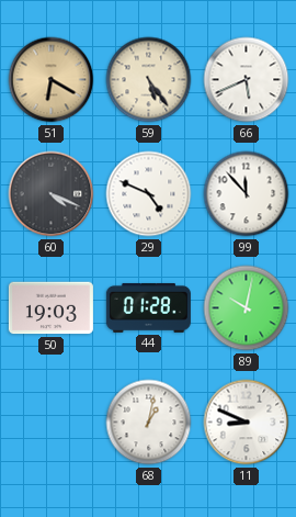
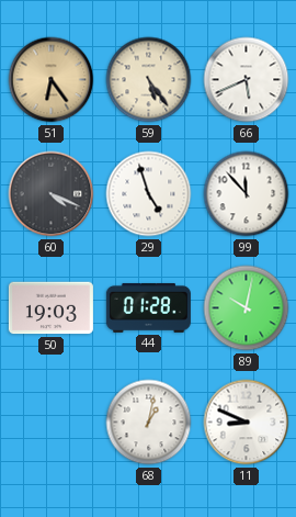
51: 6:20 -> 6:24 (52, 80)
29: 4:49 -> 4:57 (149, 194)
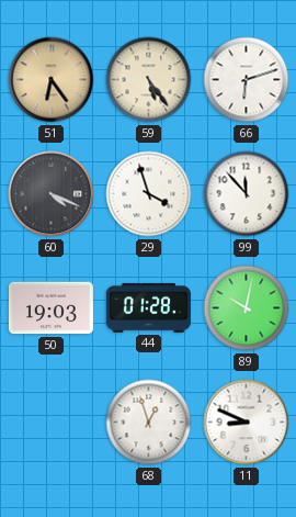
66: 5:41 -> 6:12 (247, 80)
29: 4:57 -> 3:57 (149, 194)
68: 1:02 -> 12:57 (149, 423)
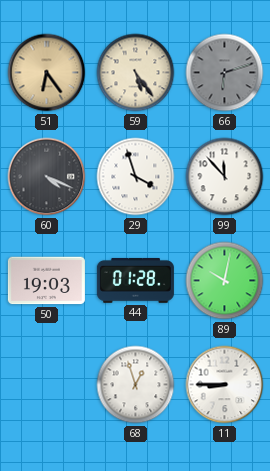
66 dial: white -> grey (225, 73)
11: 8:49 -> 8:45 (225, 385)
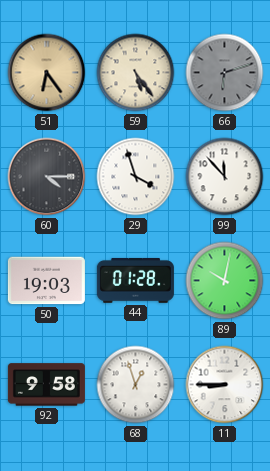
60: 4:19 -> 4:15 (47, 177)
92: none -> 9:58 (46, 385)
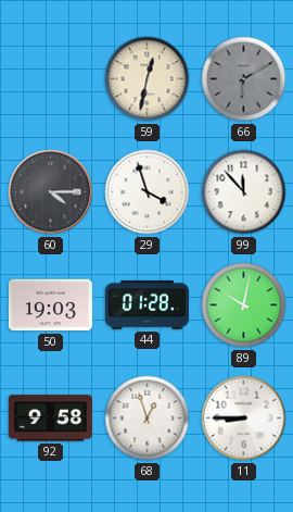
51: 6:24 -> none (47, 73)
59: 5:24 -> 12:32 (148, 79)
66: 6:12 -> 6:10 (244, 79)
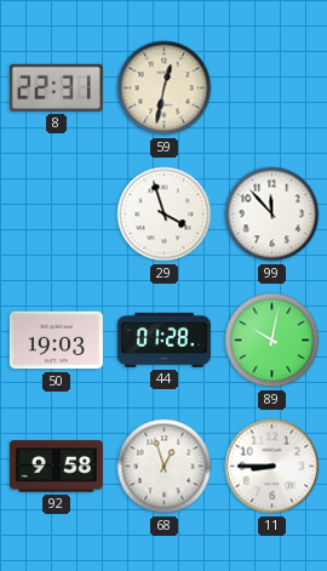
8: none -> 22:31 (56, 87)
66: 6:10 -> none (244, 79)
60: 4:15 -> none (51, 192)
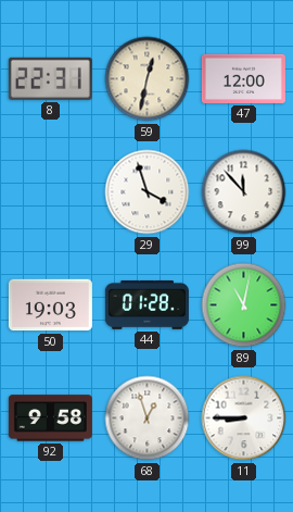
47: none -> 12:00 (243, 78)
89: 10:02 -> 11:02 (244, 305)
